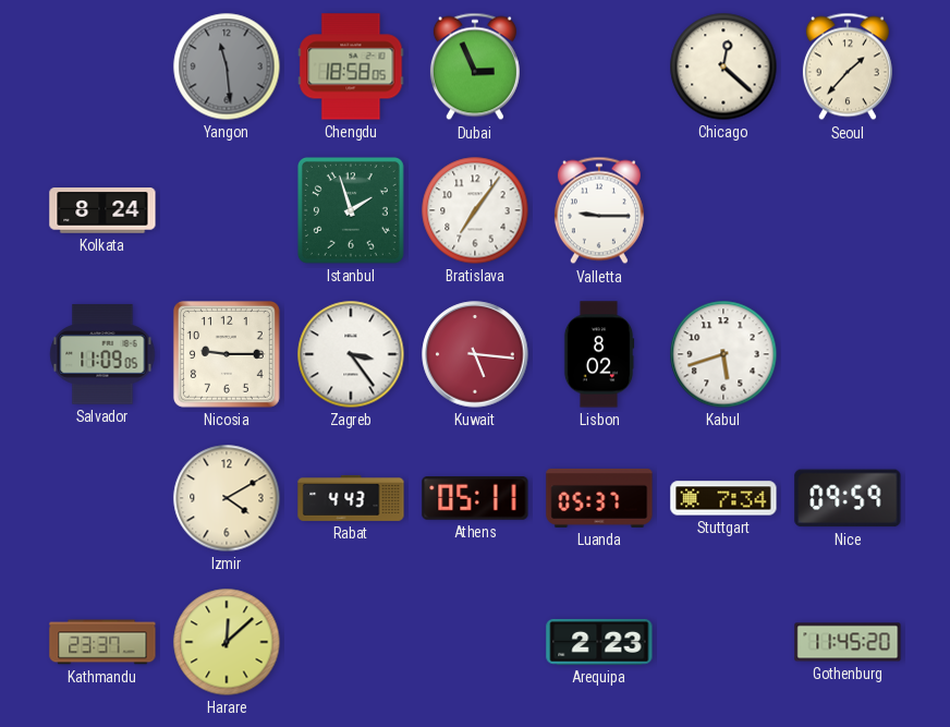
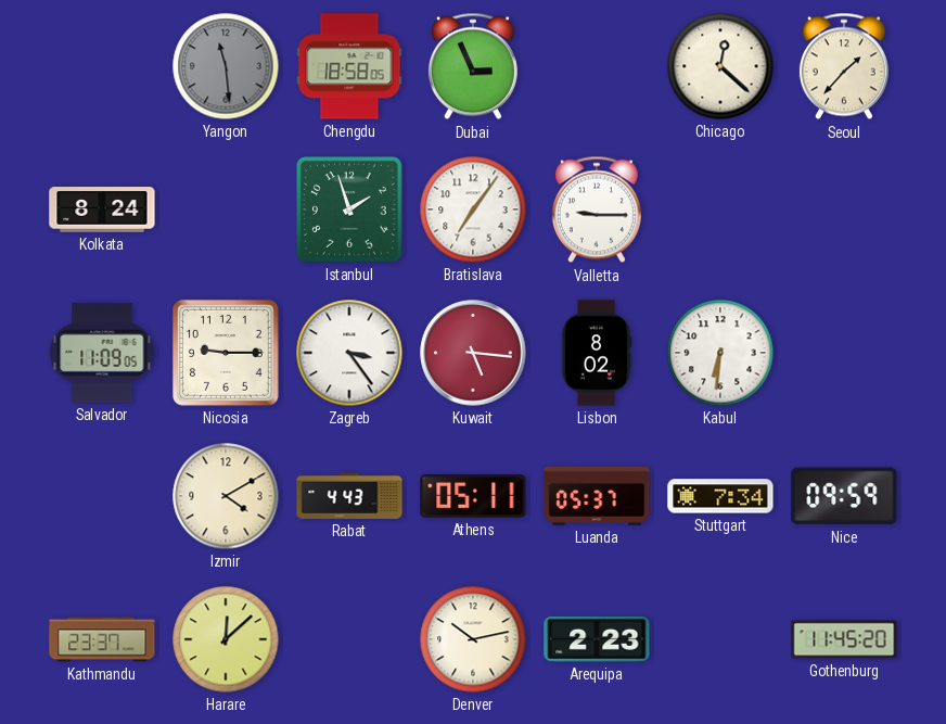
Kabul: 5:42 -> 6:31 (720, 353)
Denver: none -> 10:13 (473, 639)
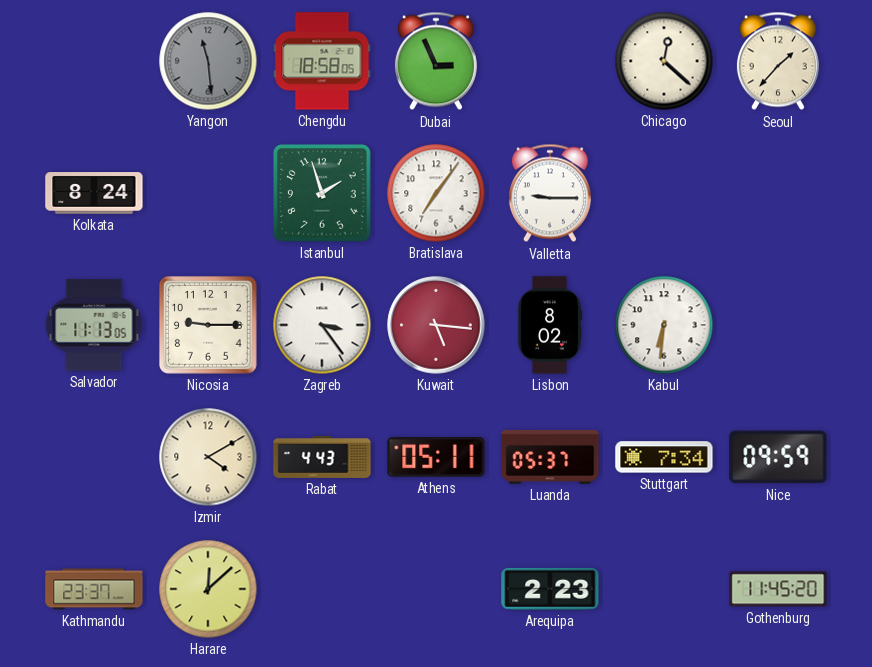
Salvador: 11:09 -> 11:13 (94, 325)
Denver: 10:13 -> none (473, 639)
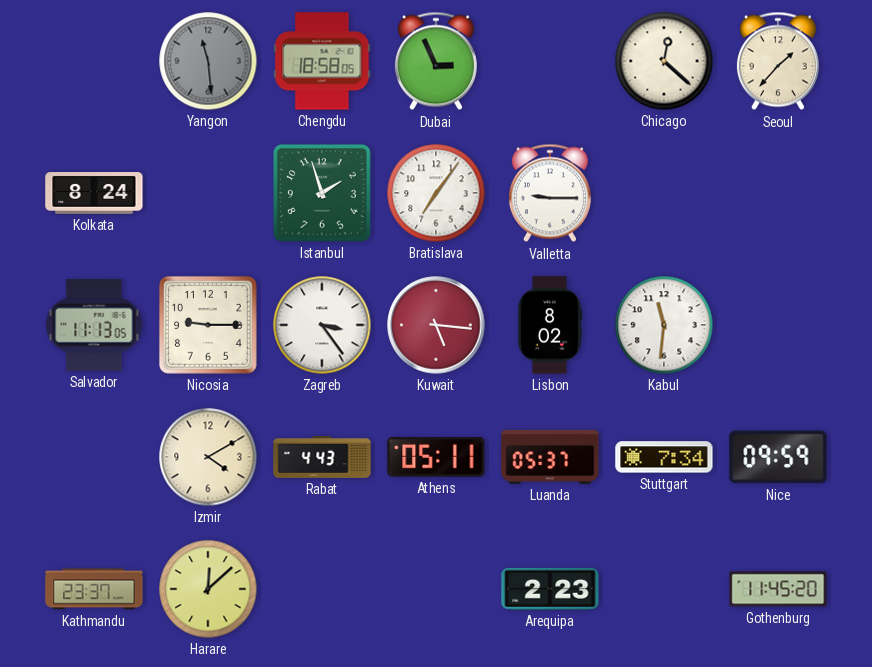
Kabul: 6:31 -> 11:31 (664, 325)
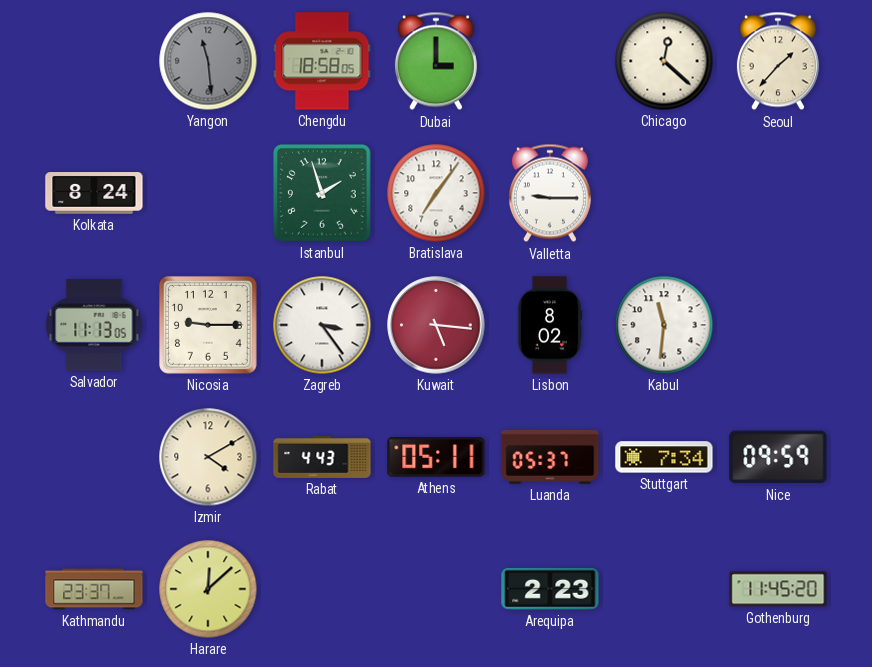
Dubai: 2:56 -> 3:00 (436, 61)
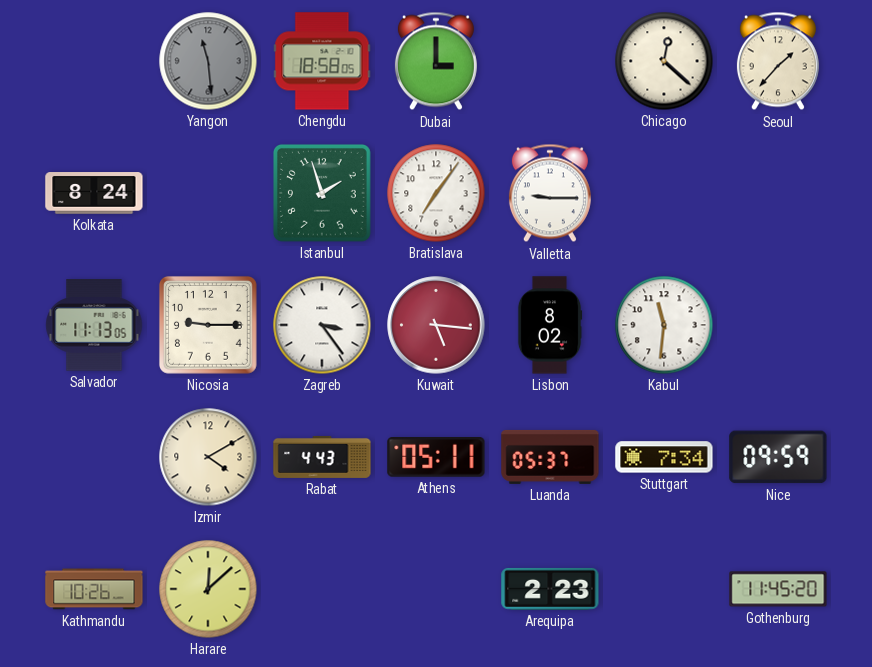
Kathmandu: 23:37 -> 10:26 (94, 589)
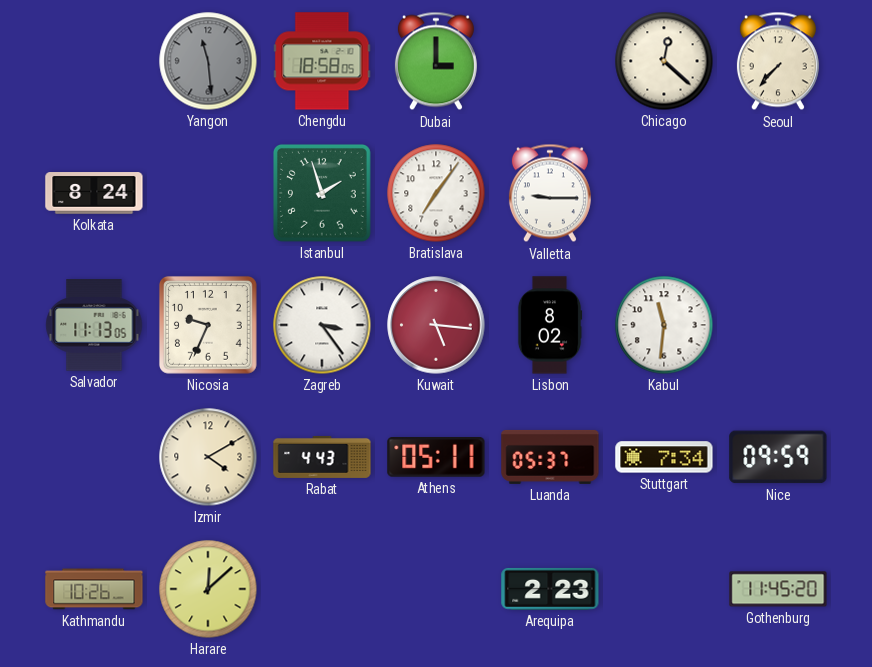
Seoul: 1:37 -> 7:37 (778, 61)
Nicosia: 9:15 -> 9:34 (208, 325)
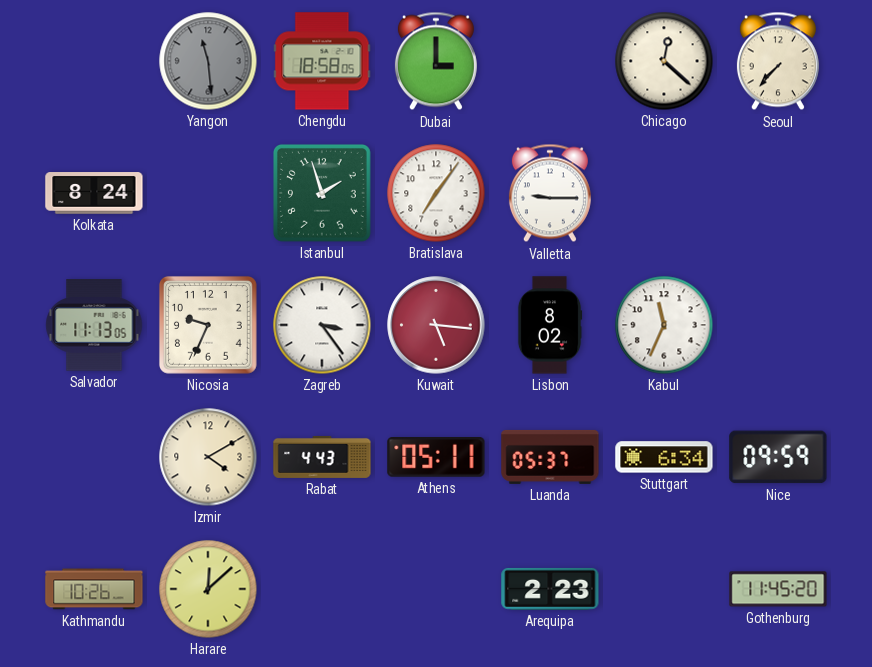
Kabul: 11:31 -> 11:34 (664, 325)
Stuttgart: 7:34 -> 6:34 (664, 457)
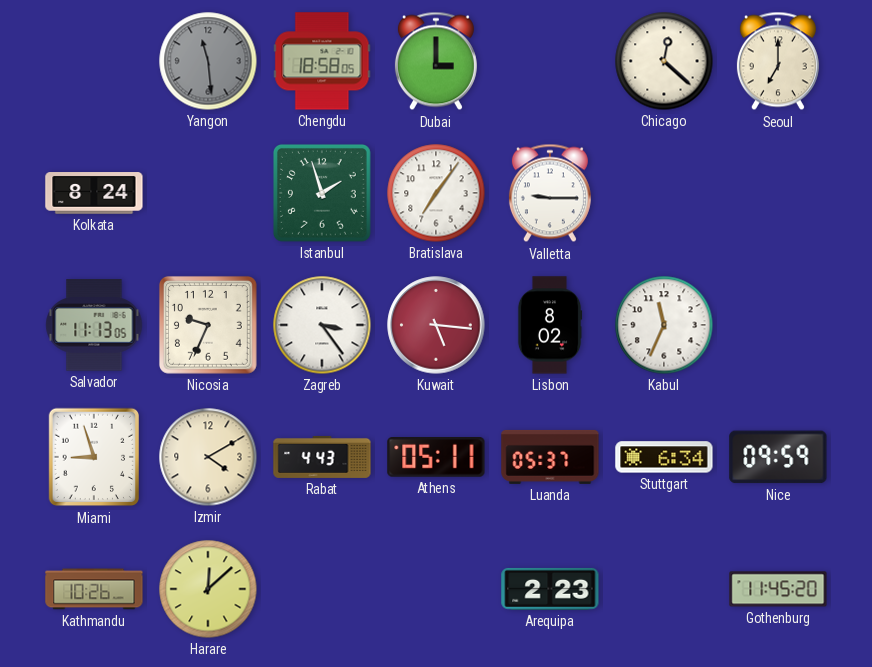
Seoul: 7:37 -> 7:00 (778, 61)
Miami: none -> 8:57 (93, 457)
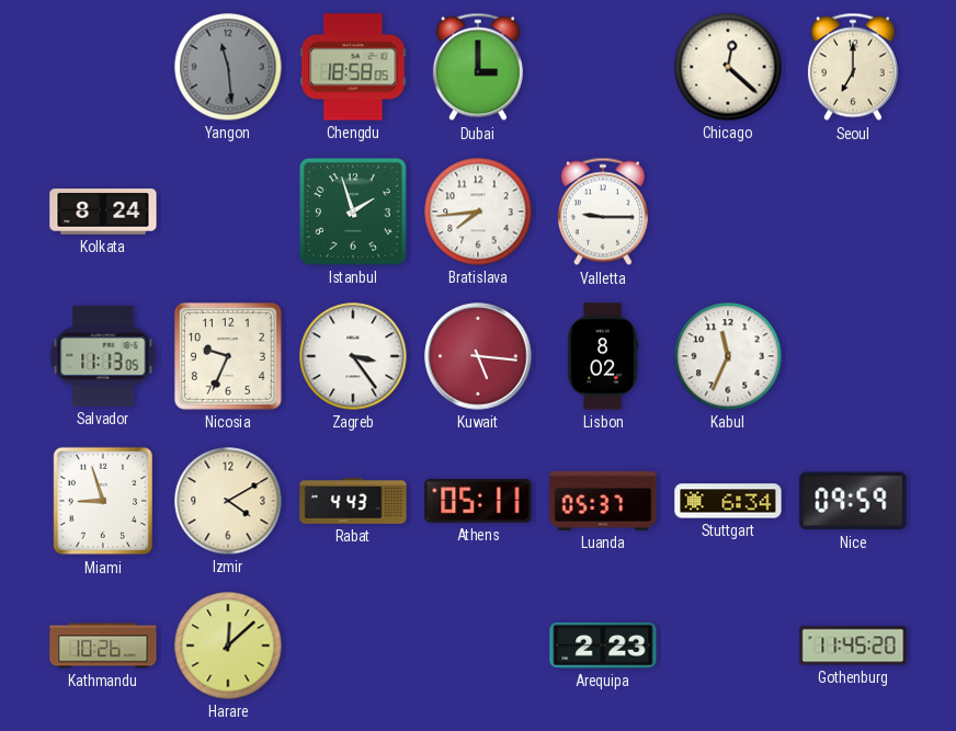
Bratislava: 7:06 -> 7:44 (478, 212)
